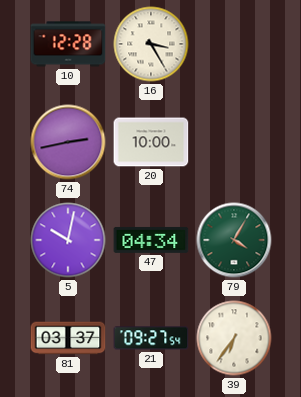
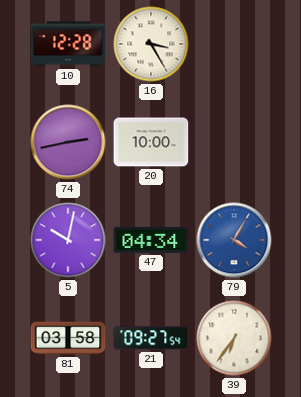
79 dial: green -> blue (234, 240)
81: 03:37 -> 03:58 (68, 338)
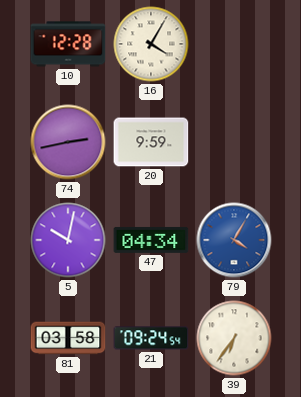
16: 3:25 -> 4:05 (151, 44)
20: 10:00 -> 9:59 (151, 142)
21: 09:27 -> 09:24 (151, 338)
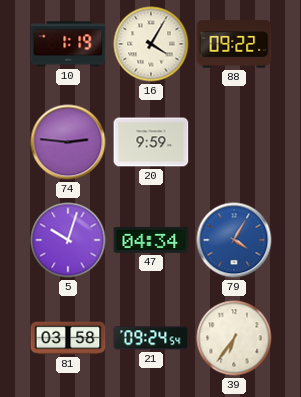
10: 12:28 -> 1:19 (68, 44)
88: none -> 09:22 (234, 44)
74: 2:43 -> 2:46 (68, 142)
5: 10:02 -> 10:03 (68, 240)
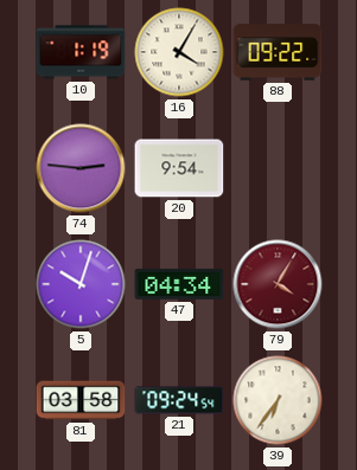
20: 9:59 -> 9:54 (179, 168)
79 dial: blue -> burgundy (278, 284)
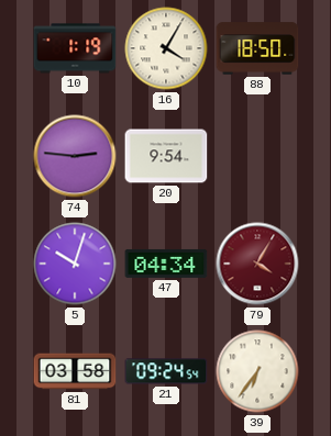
88: 09:22 -> 18:50 (257, 48)
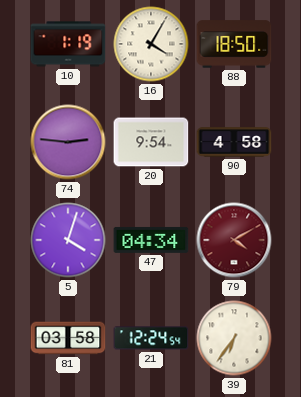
90: none -> 4:58 (234, 142)
5: 10:03 -> 4:03 (68, 240)
79: 4:05 -> 4:10 (234, 240)
21: 09:24 -> 12:24 (151, 338)
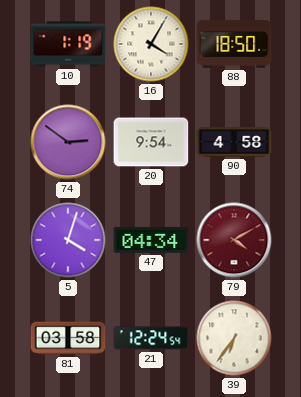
74: 2:46 -> 2:51 (68, 142)
